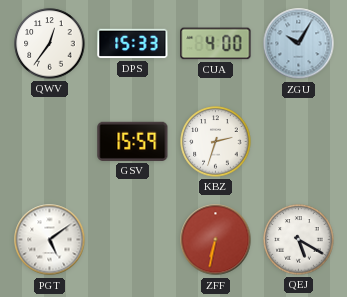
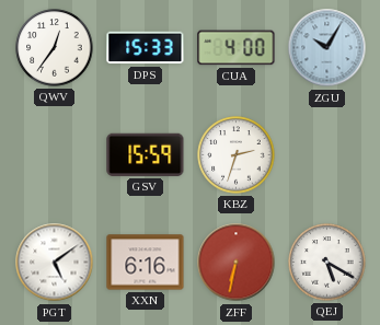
XXN: none -> 6:16 (146, 263)
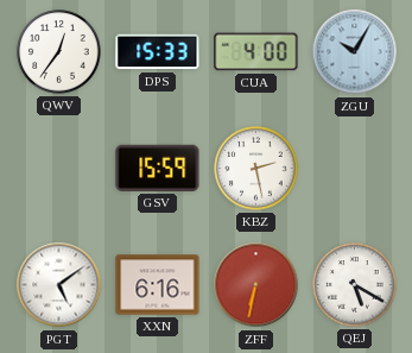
KBZ: 2:33 -> 2:28 (256, 169)
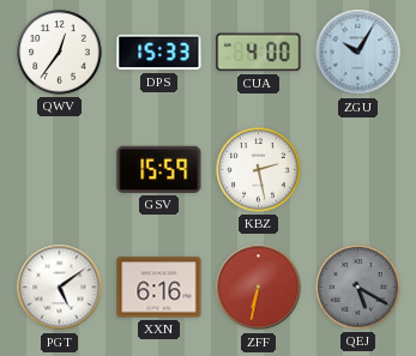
QEJ dial: white -> grey (358, 288)
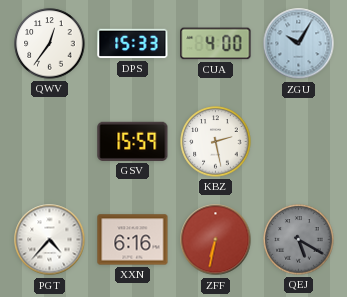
PGT: 5:09 -> 4:37 (50, 240)
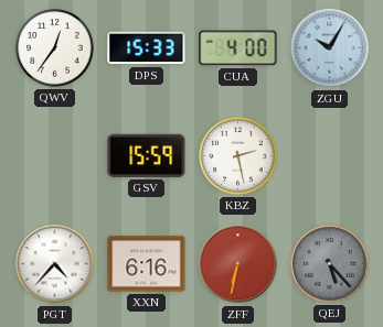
QEJ: 5:20 -> 5:23 (330, 264)
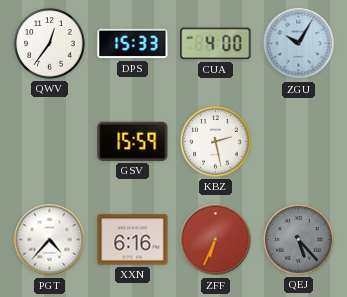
ZFF: 6:32 -> 6:34 (216, 240)
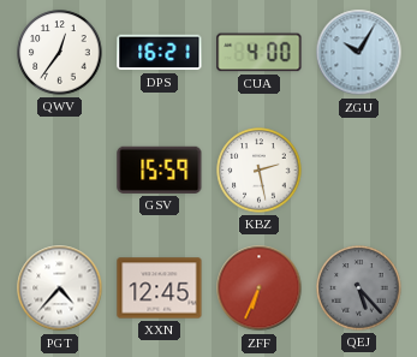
DPS: 15:33 -> 16:21 (160, 53)
XXN: 6:16 -> 12:45 (160, 288)
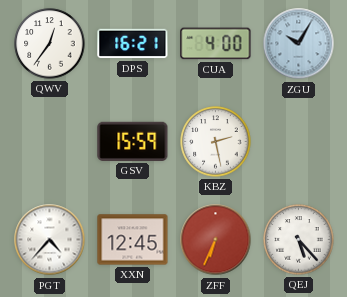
QEJ dial: grey -> white (299, 240)
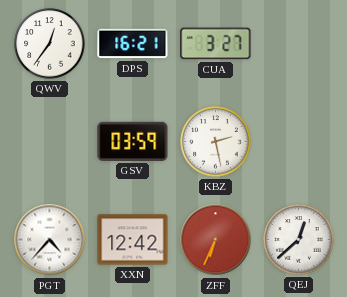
CUA: 4:00 -> 3:27 (216, 44)
ZGU: 10:05 -> none (299, 44)
GSV: 15:59 -> 03:59 (133, 141)
XXN: 12:45 -> 12:42 (133, 240)
QEJ: 5:23 -> 12:38 (299, 240)
